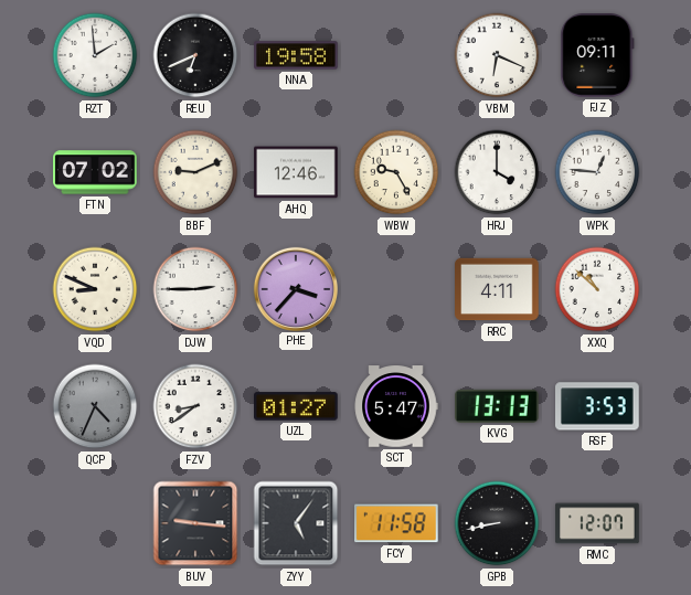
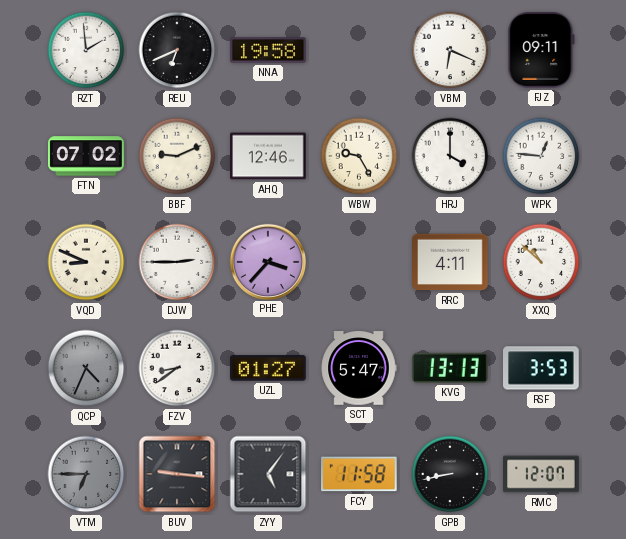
VTM: none -> 6:45 (86, 474)
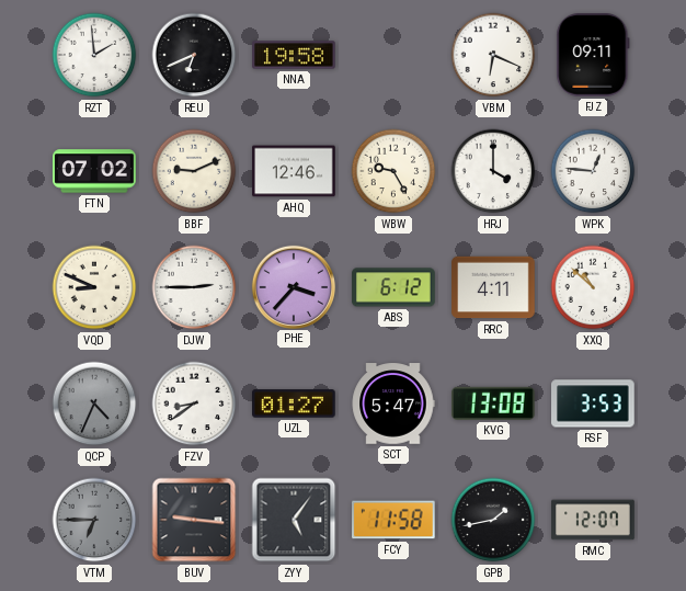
ABS: none -> 6:12 (393, 287)
KVG: 13:13 -> 13:08 (494, 404)
GPB: 8:43 -> 1:43 (493, 520)
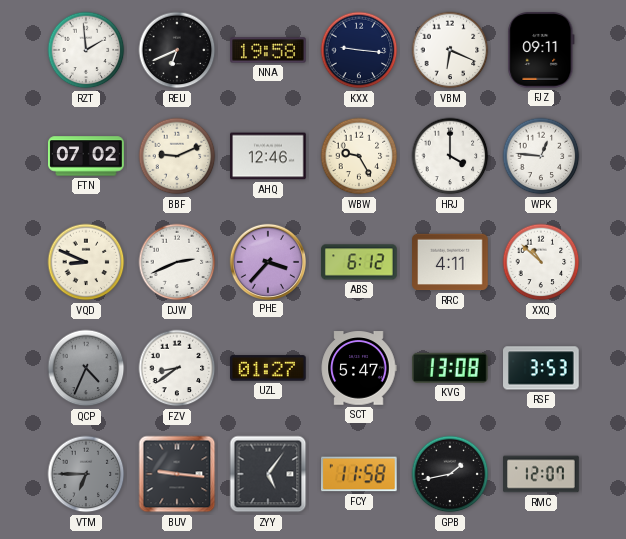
KXX: none -> 9:16 (359, 50)
DJW: 2:45 -> 2:41 (177, 262)
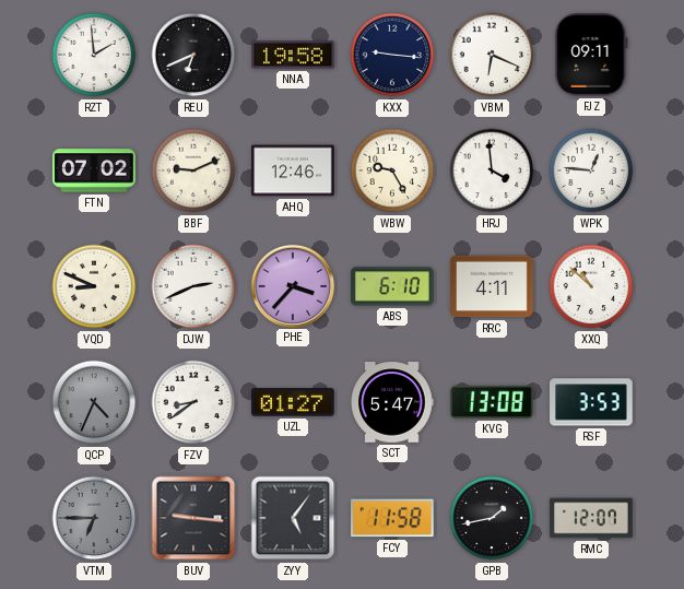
HRJ: 4:00 -> 3:59 (492, 170)
ABS: 6:12 -> 6:10 (392, 286)
